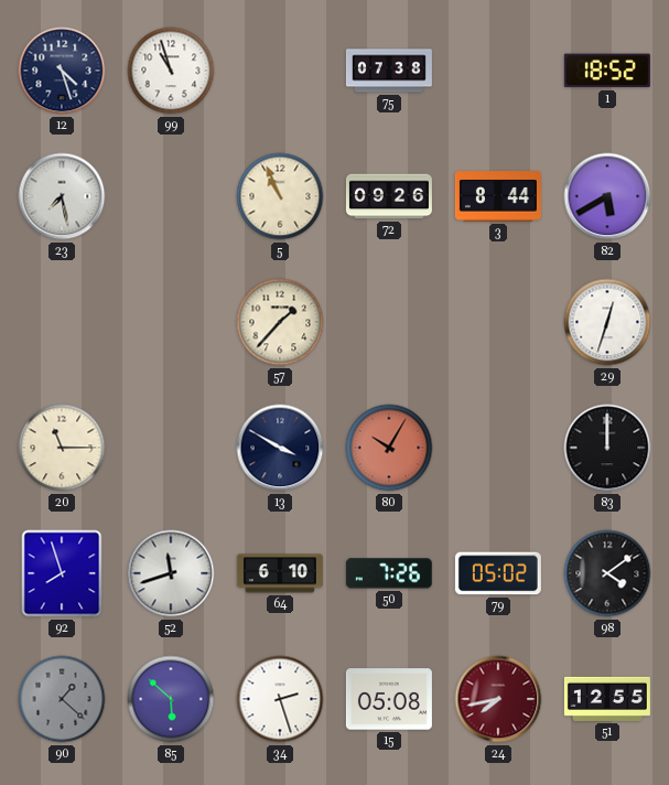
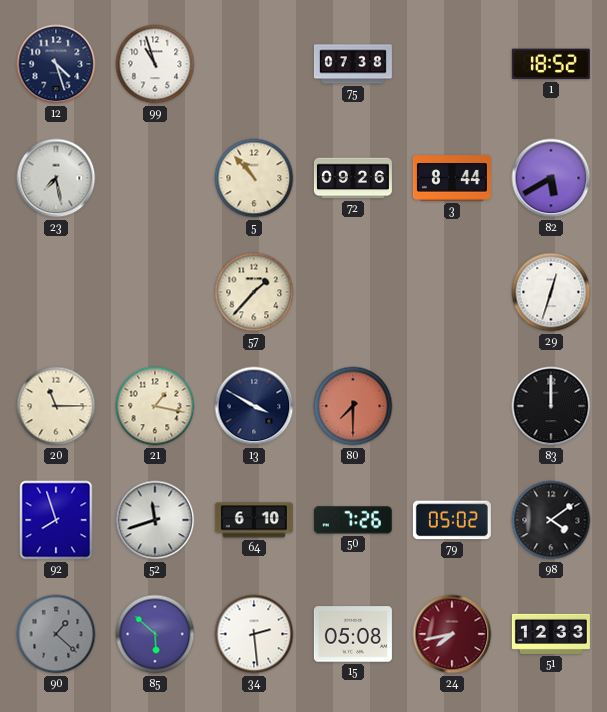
5: 10:56 -> 10:53 (254, 178)
21: none -> 1:17 (155, 406)
80: 10:05 -> 7:30 (353, 406)
34: 2:27 -> 2:29 (254, 634)
51: 12:55 -> 12:33 (551, 634)
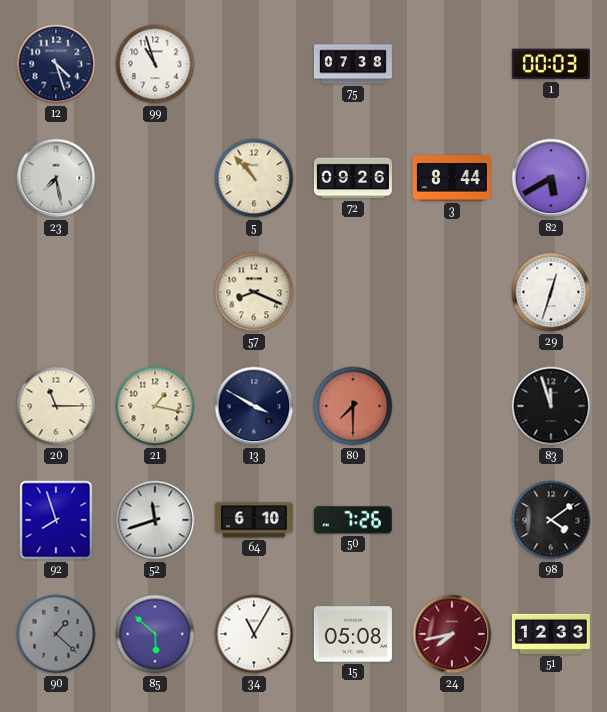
1: 18:52 -> 00:03 (551, 64)
57: 1:37 -> 8:19 (254, 292)
83: 12:00 -> 11:57 (551, 406)
79: 05:02 -> none (452, 520)
34: 2:29 -> 11:05 (254, 634)
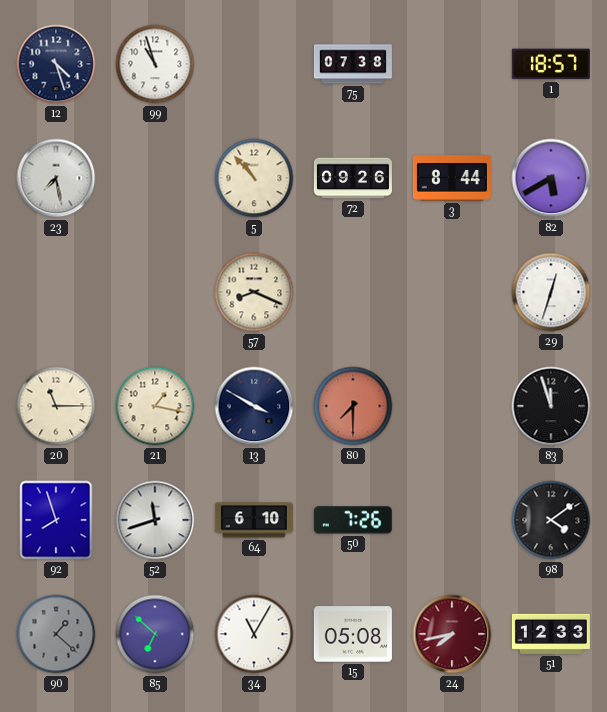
1: 00:03 -> 18:57 (551, 64)
85: 5:52 -> 6:52 (155, 634)
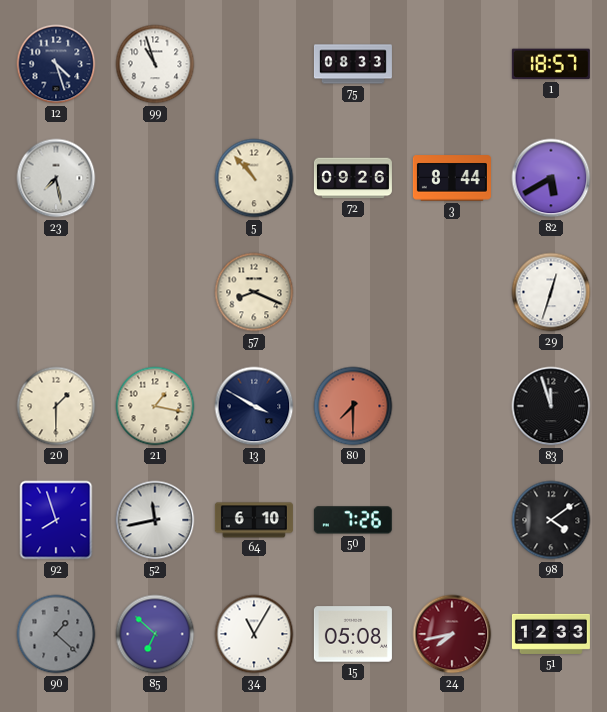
75: 07:38 -> 08:33 (353, 64)
20: 11:15 -> 1:30 (56, 406)
52: 11:42 -> 11:43 (155, 520)
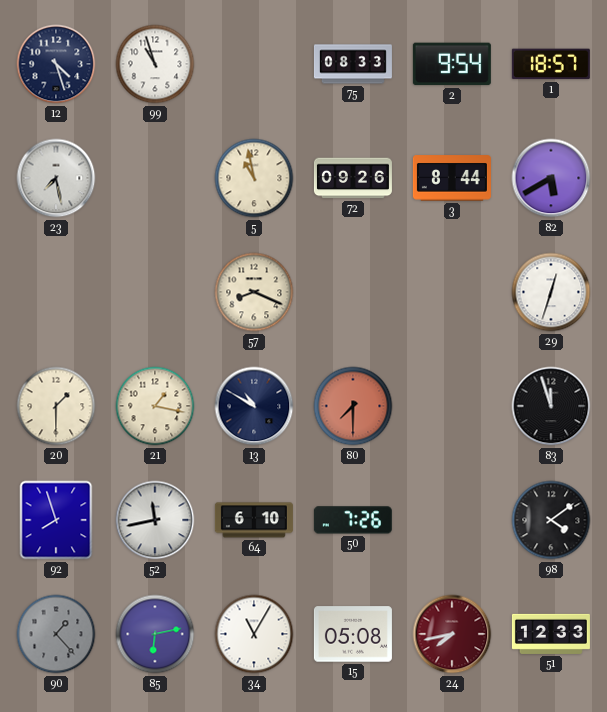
2: none -> 9:54 (452, 64)
5: 10:53 -> 10:58 (254, 178)
13: 3:50 -> 10:50 (254, 406)
90: 1:22 -> 1:23 (56, 634)
85: 6:52 -> 6:13 (155, 634)
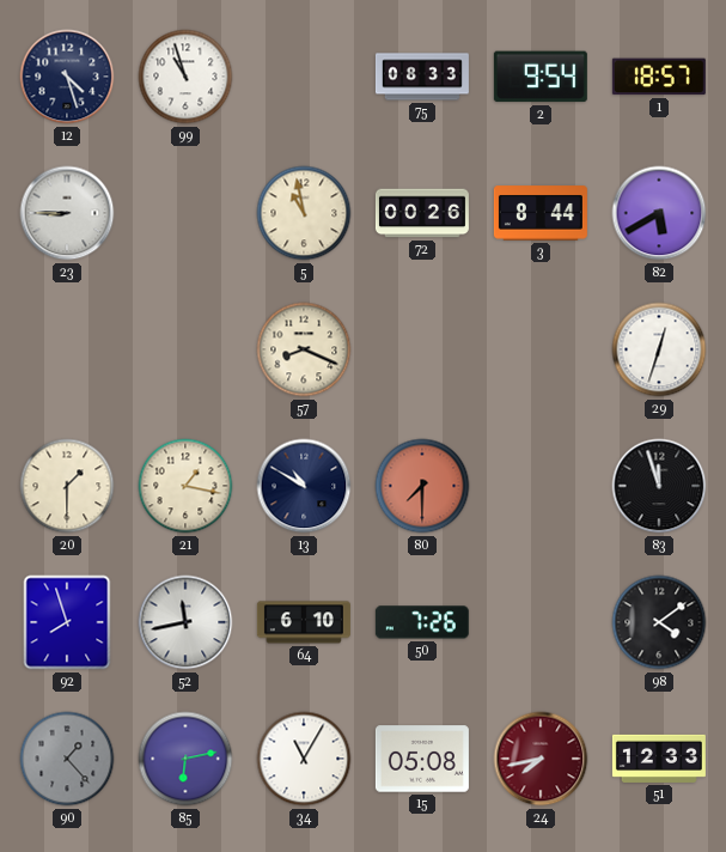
23: 7:28 -> 8:45 (67, 213)
72: 09:26 -> 00:26 (422, 213)
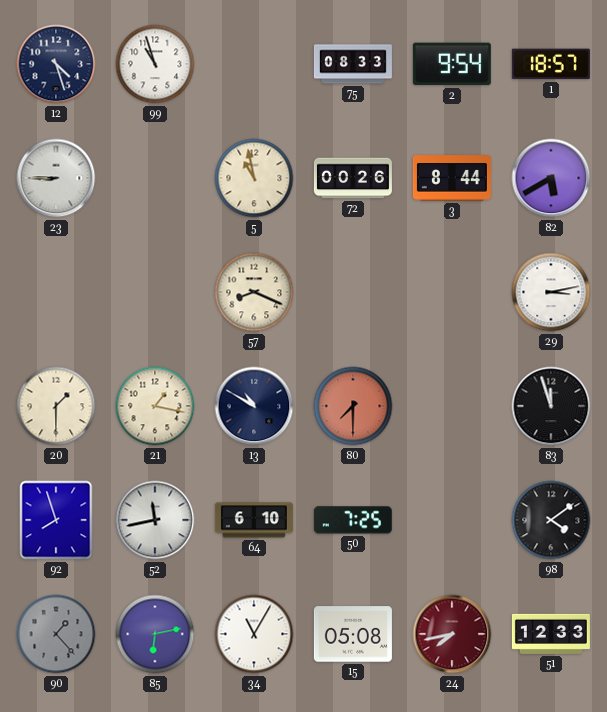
29: 12:33 -> 3:13 (551, 292)
50: 7:26 -> 7:25 (353, 520)
